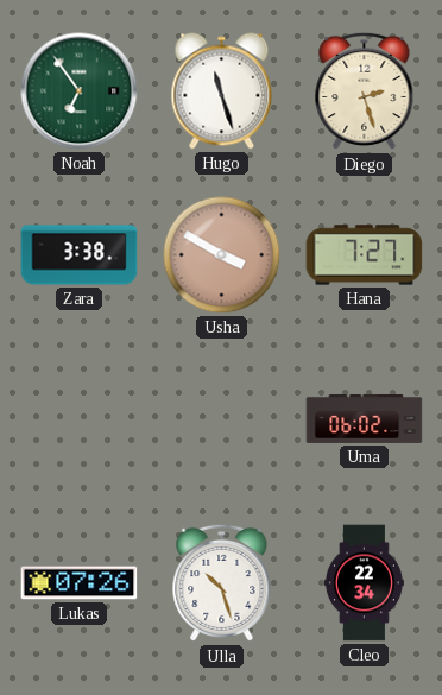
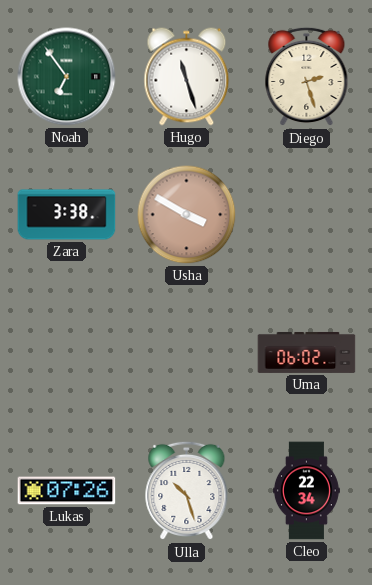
Hana: 7:27 -> none (365, 255)
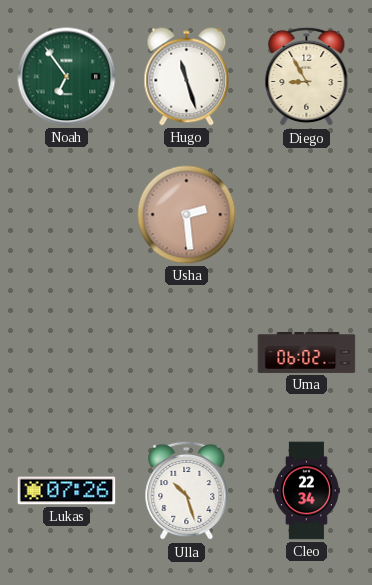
Diego: 2:27 -> 8:55 (307, 77)
Zara: 3:38 -> none (67, 215)
Usha: 3:50 -> 2:29 (187, 215)
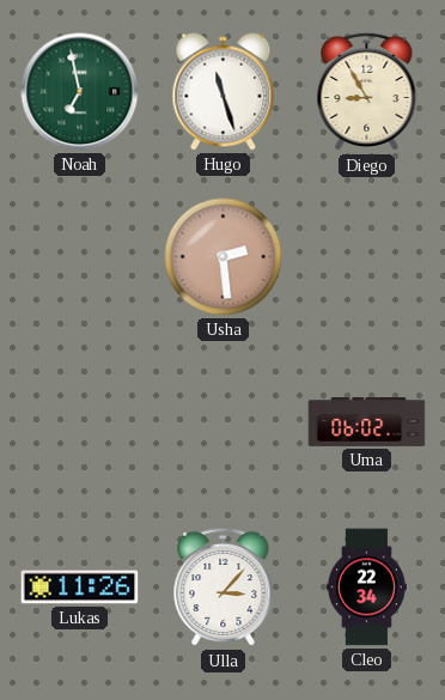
Noah: 6:54 -> 6:58 (80, 92)
Lukas: 07:26 -> 11:26 (80, 588)
Ulla: 10:27 -> 3:07 (224, 588)
